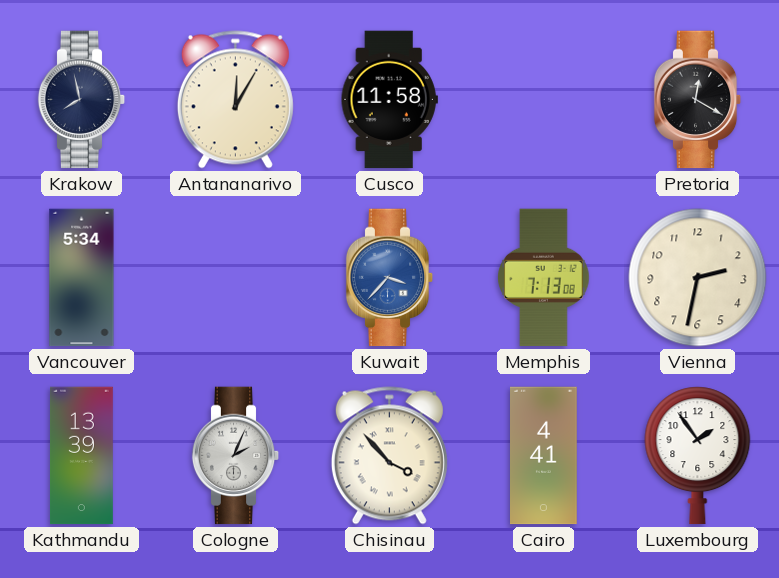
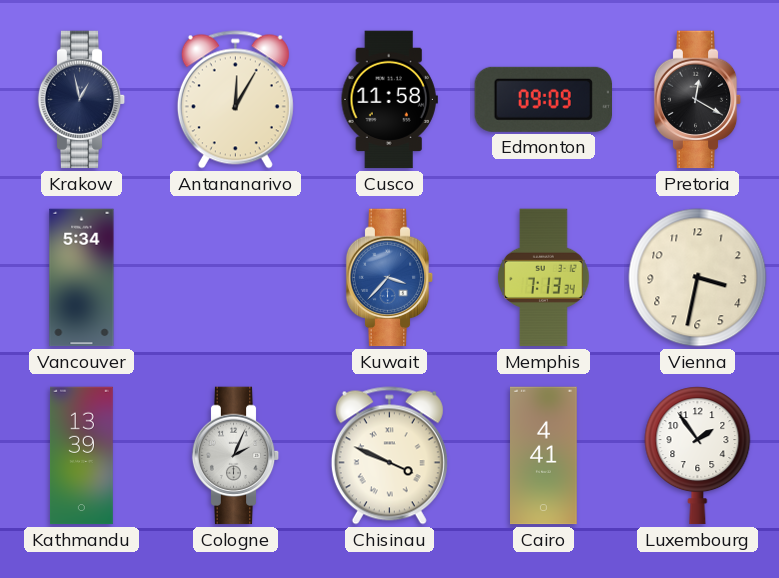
Krakow: 7:58 -> 12:58 (82, 100)
Edmonton: none -> 09:09 (543, 99)
Memphis: 7:13:08 -> 7:13:34 (544, 278)
Vienna: 2:32 -> 3:32 (698, 278)
Chisinau: 3:53 -> 3:49 (389, 456)
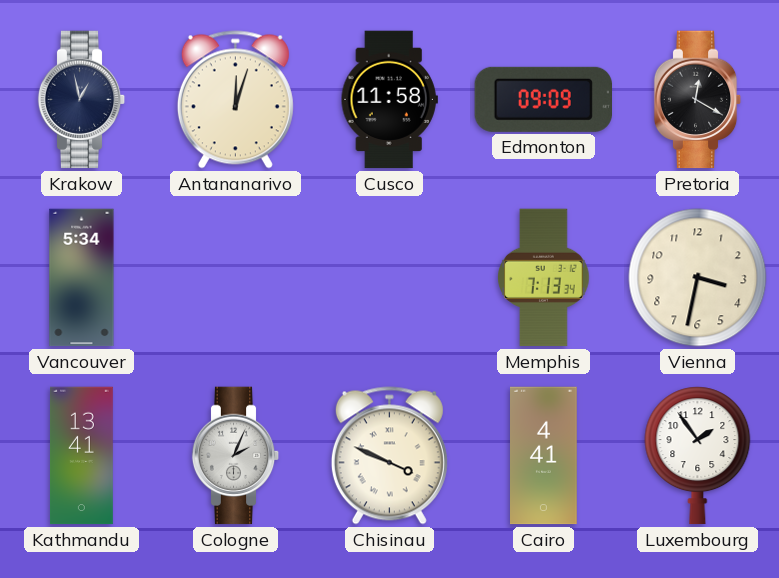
Antananarivo: 12:05 -> 12:03 (235, 100)
Kuwait: 3:37 -> none (390, 278)
Kathmandu: 13:39 -> 13:41 (82, 456)
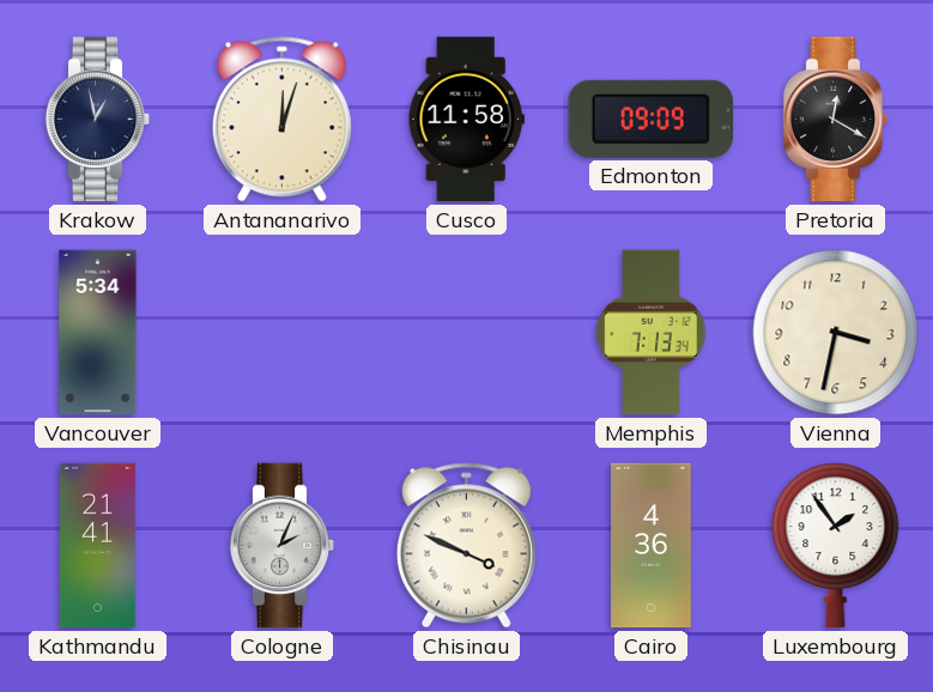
Kathmandu: 13:41 -> 21:41 (98, 546)
Cairo: 4:41 -> 4:36 (652, 546)
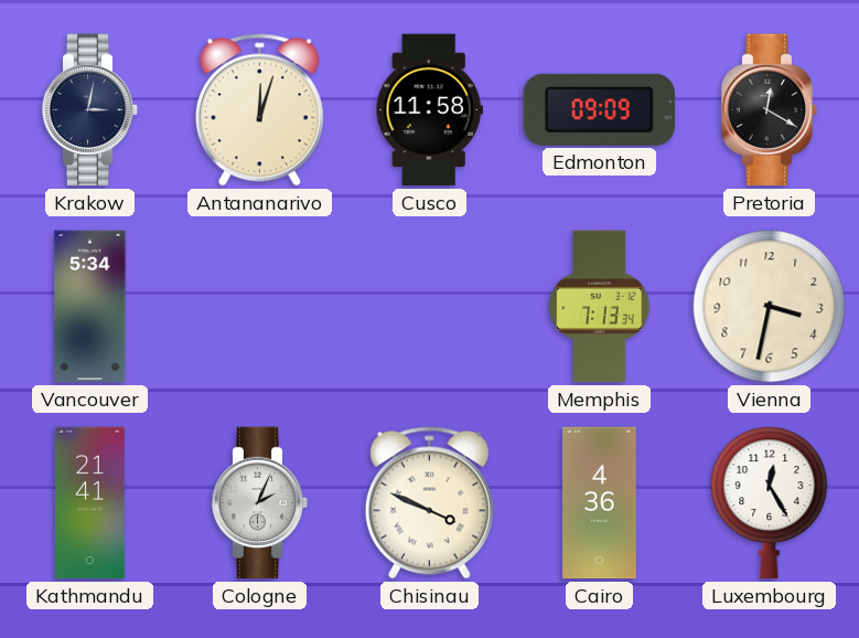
Krakow: 12:58 -> 3:02 (90, 110)
Luxembourg: 1:54 -> 12:25 (770, 503)
